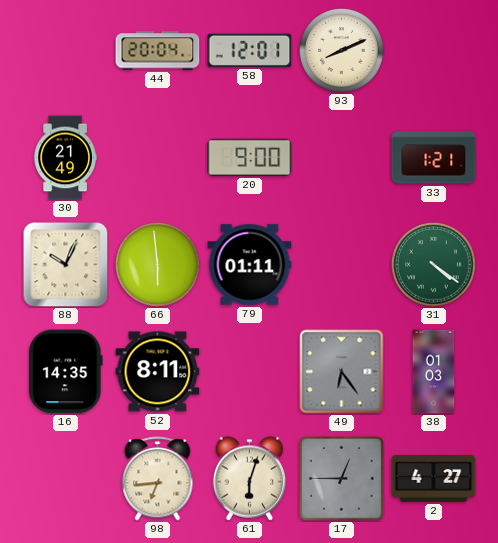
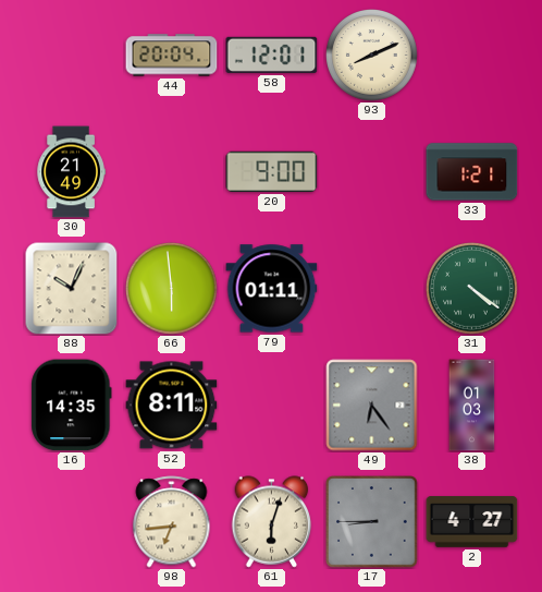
17: 12:45 -> 8:45 (372, 522)
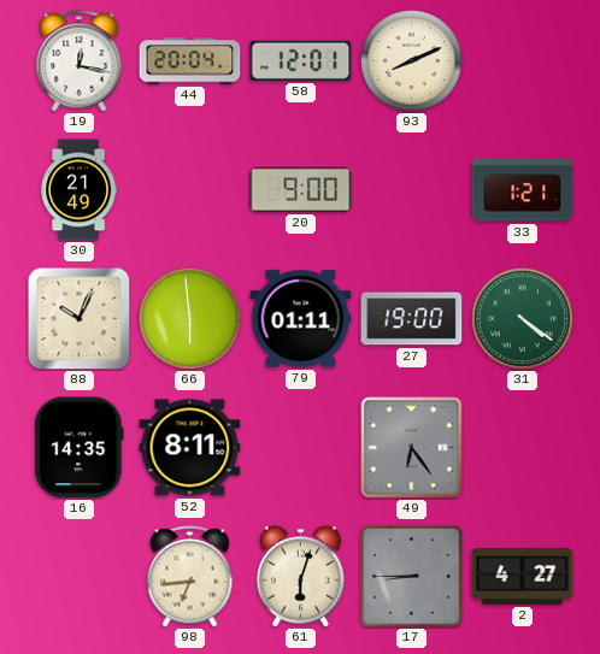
19: none -> 12:17 (80, 61)
27: none -> 19:00 (412, 319)
38: 01:03 -> none (472, 406)
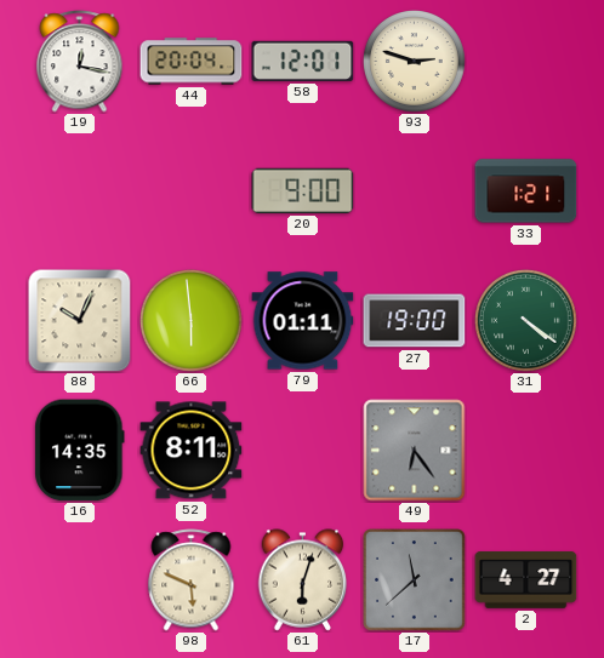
93: 8:11 -> 2:48 (415, 62)
30: 21:49 -> none (78, 190)
98: 6:44 -> 5:49 (192, 580)
17: 8:45 -> 11:38 (415, 580)
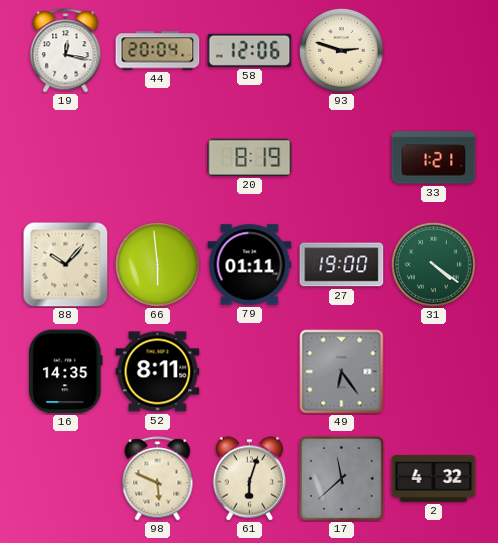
58: 12:01 -> 12:06 (250, 50)
20: 9:00 -> 8:19 (250, 157)
88: 10:04 -> 10:07 (66, 265)
2: 4:27 -> 4:32 (434, 479)
